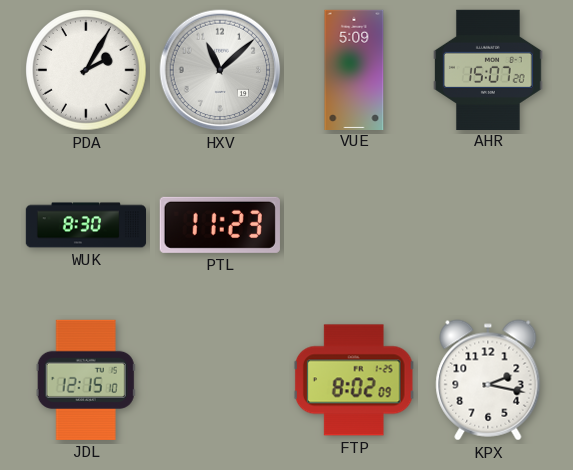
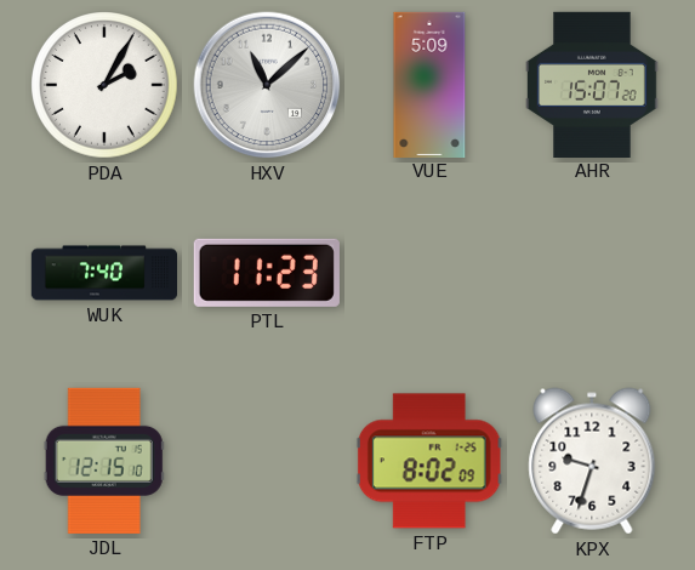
WUK: 8:30 -> 7:40 (104, 273)
KPX: 2:17 -> 9:33 (592, 461)
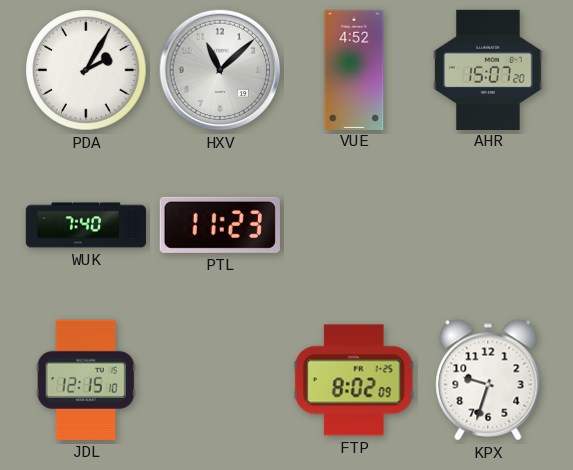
VUE: 5:09 -> 4:52 (354, 69)
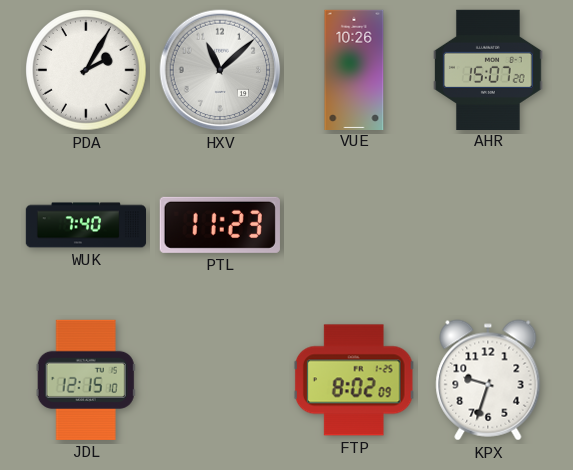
VUE: 4:52 -> 10:26 (354, 69)
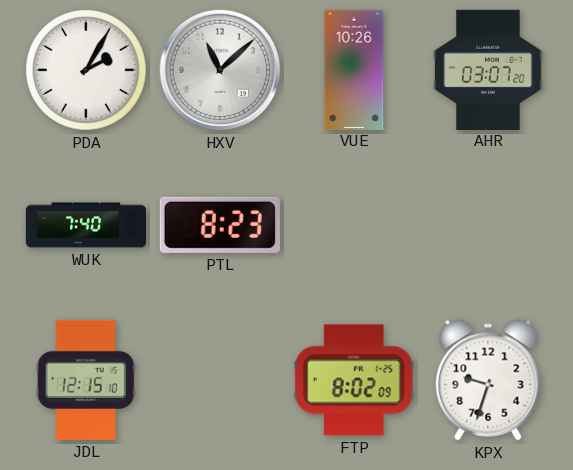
AHR: 15:07 -> 03:07 (488, 69)
PTL: 11:23 -> 8:23 (220, 225)
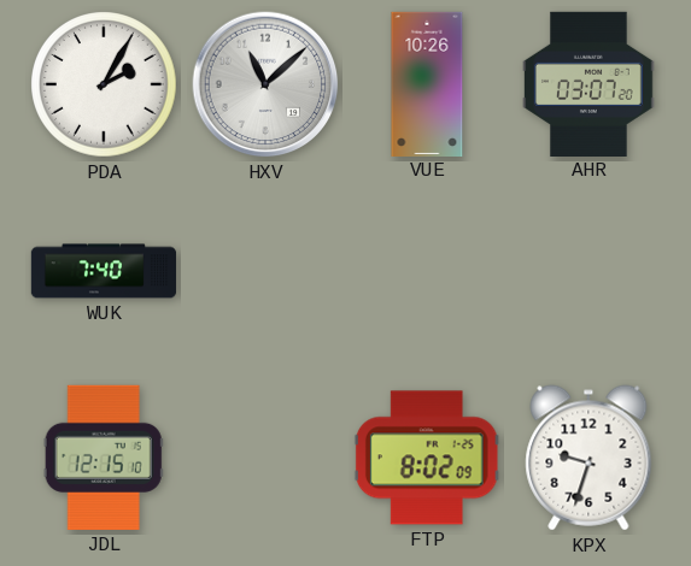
PTL: 8:23 -> none (220, 225)
